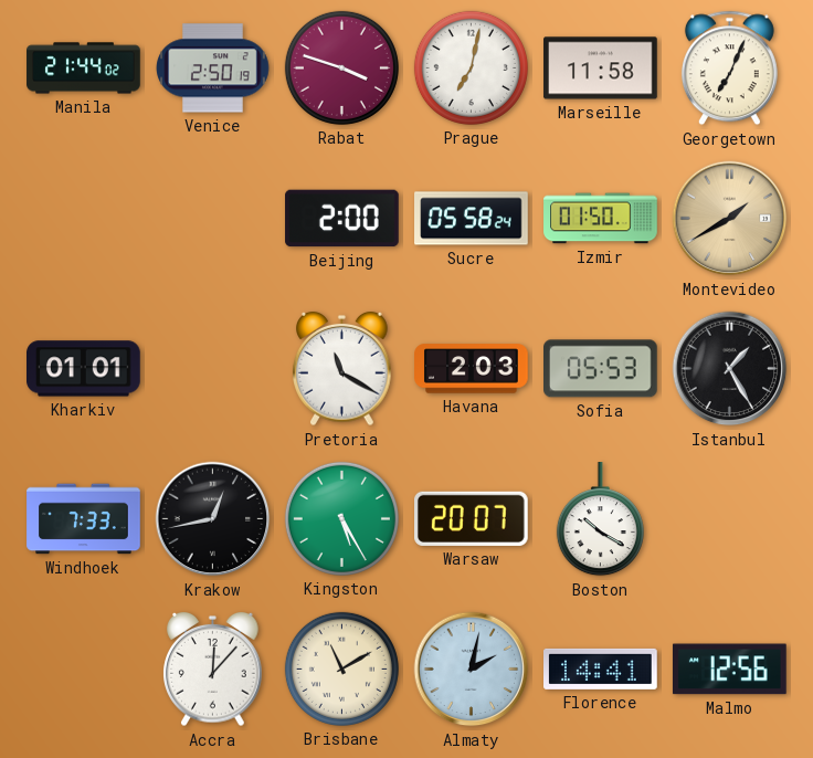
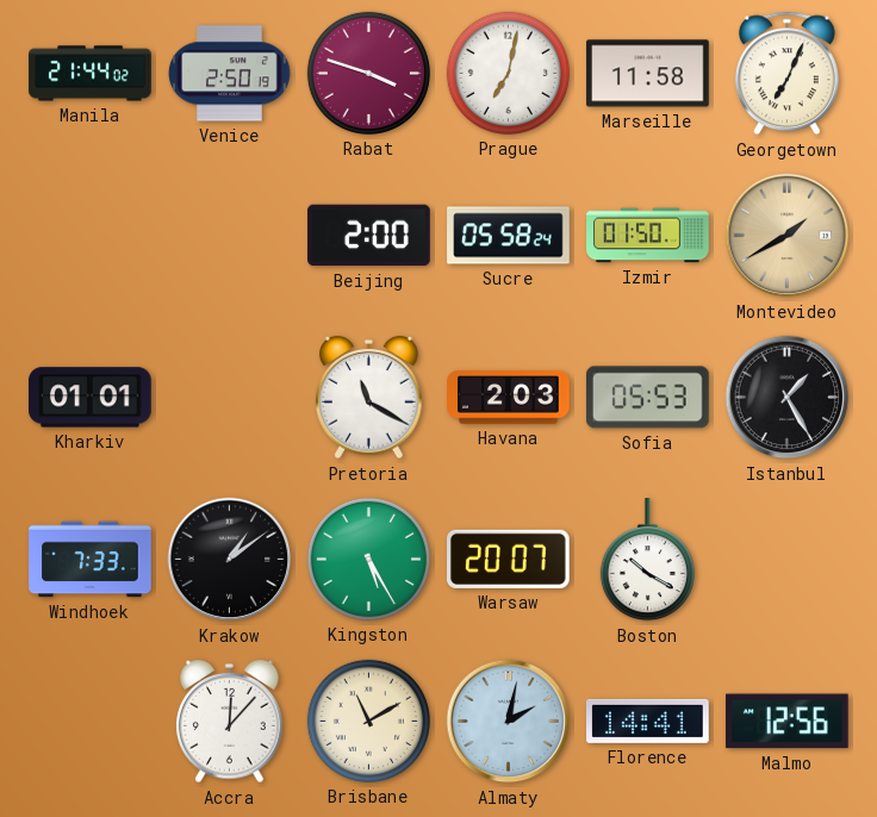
Krakow: 12:43 -> 1:09 (230, 560)
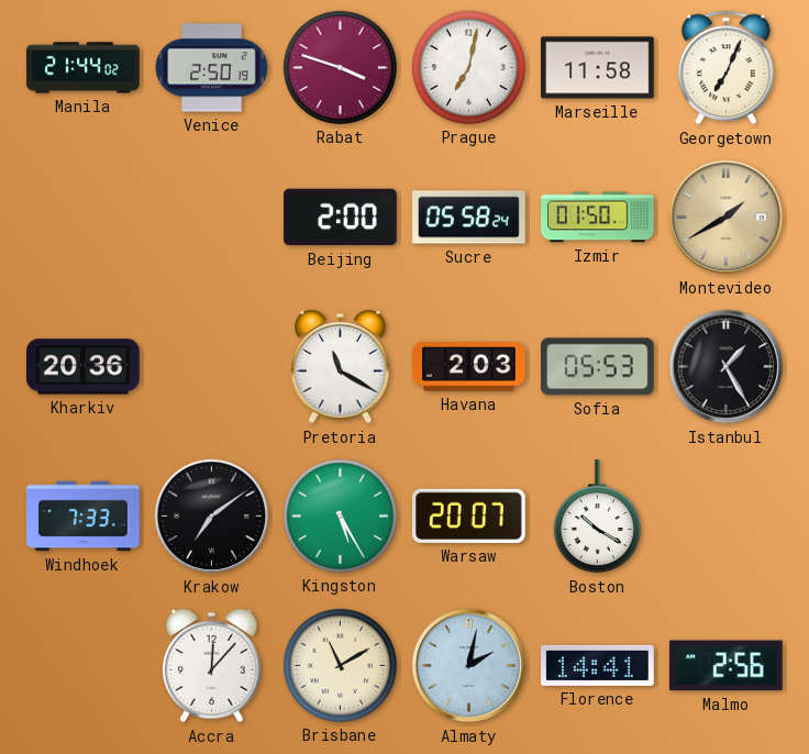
Kharkiv: 01:01 -> 20:36 (84, 367)
Krakow: 1:09 -> 7:09 (212, 517)
Malmo: 12:56 -> 2:56 (727, 666)
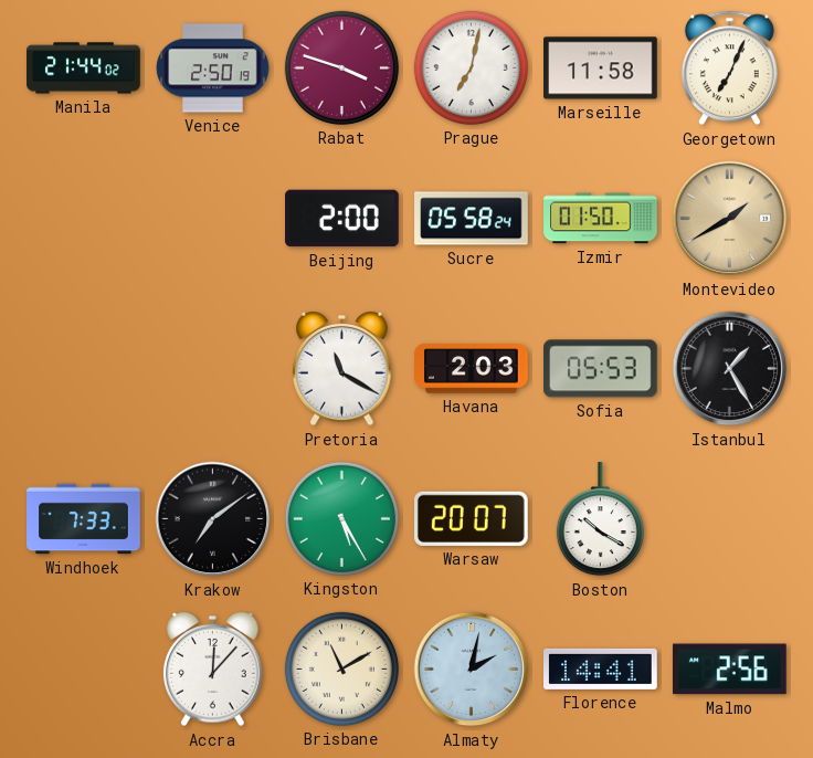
Kharkiv: 20:36 -> none (84, 367)
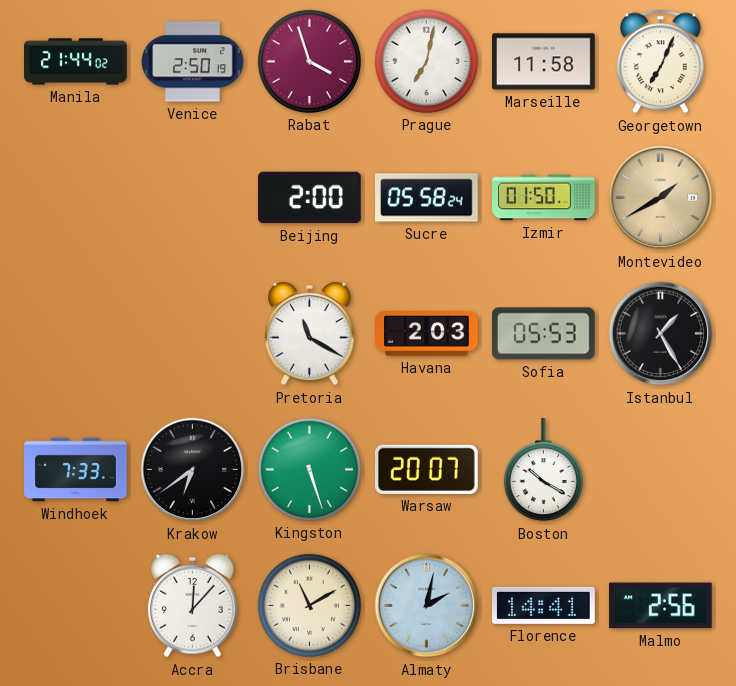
Rabat: 3:48 -> 3:57 (309, 61)
Krakow: 7:09 -> 6:39 (193, 470)
Kingston: 5:25 -> 5:27 (309, 469)
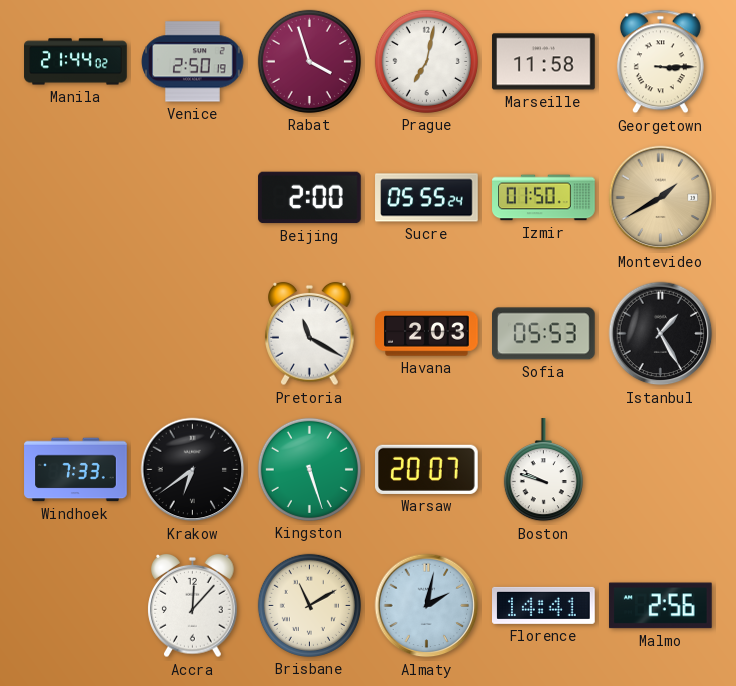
Georgetown: 7:04 -> 3:15 (660, 62)
Sucre: 05:58 -> 05:55 (427, 198)
Boston: 10:20 -> 9:48 (543, 470)
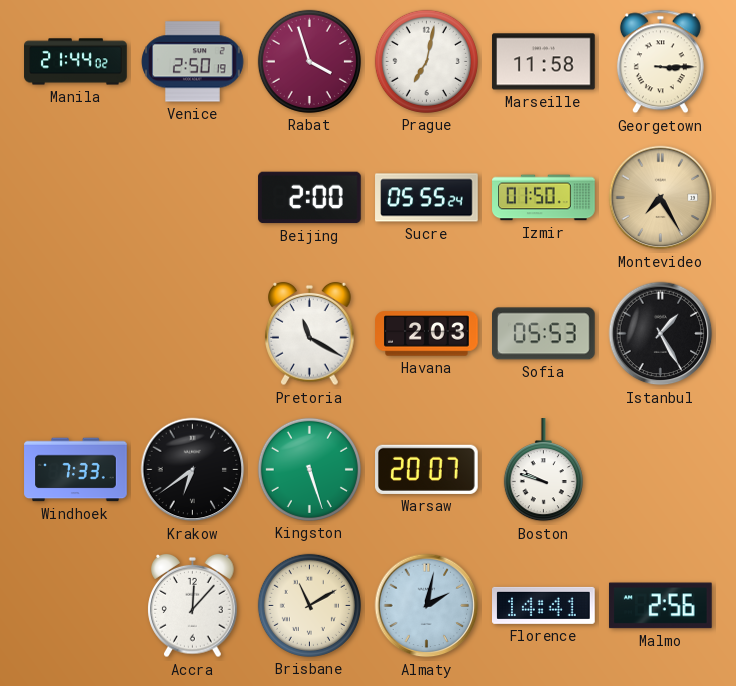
Montevideo: 1:40 -> 7:25 (661, 198)
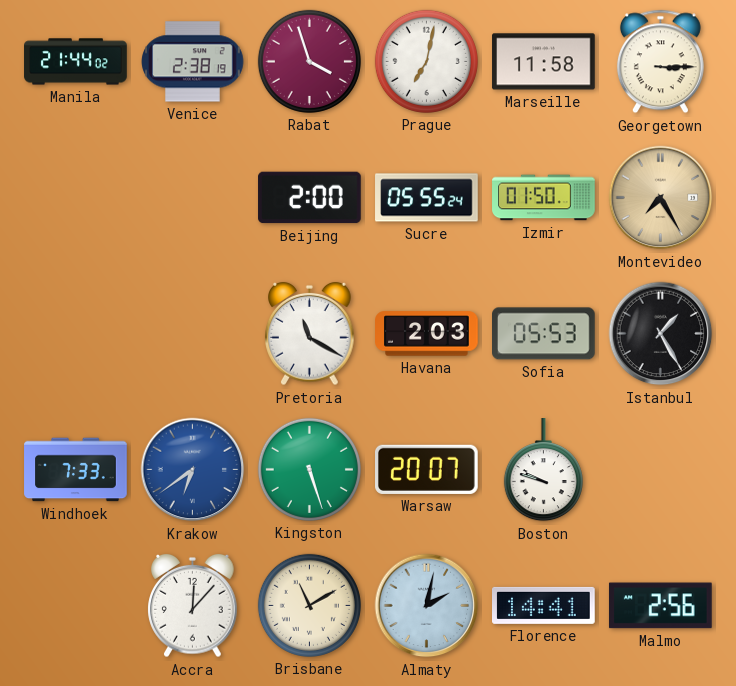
Venice: 2:50 -> 2:38 (193, 62)
Krakow dial: black -> blue (193, 470)
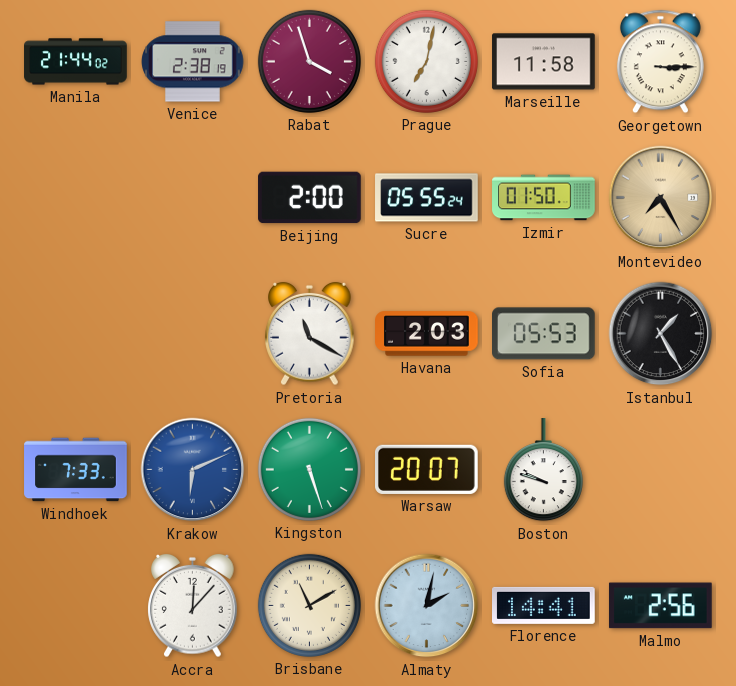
Krakow: 6:39 -> 6:11 (193, 470)
